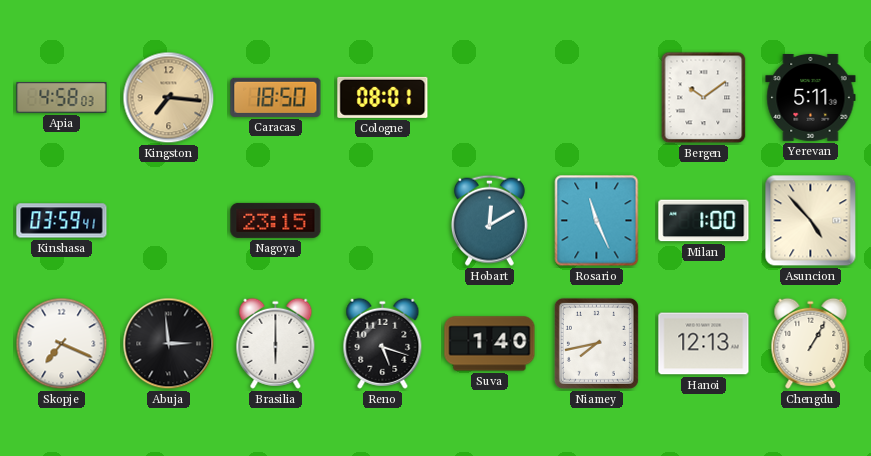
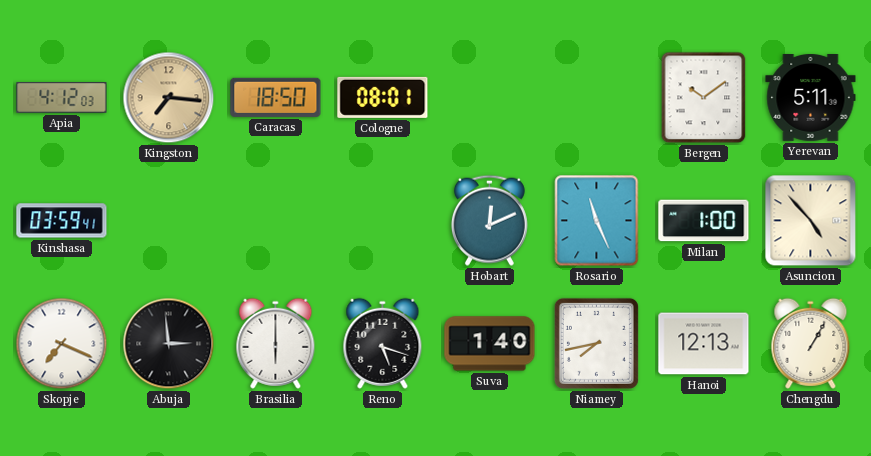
Apia: 4:58 -> 4:12 (62, 98)
Nagoya: 23:15 -> none (276, 220)
Hobart: 12:10 -> 12:11 (489, 220)
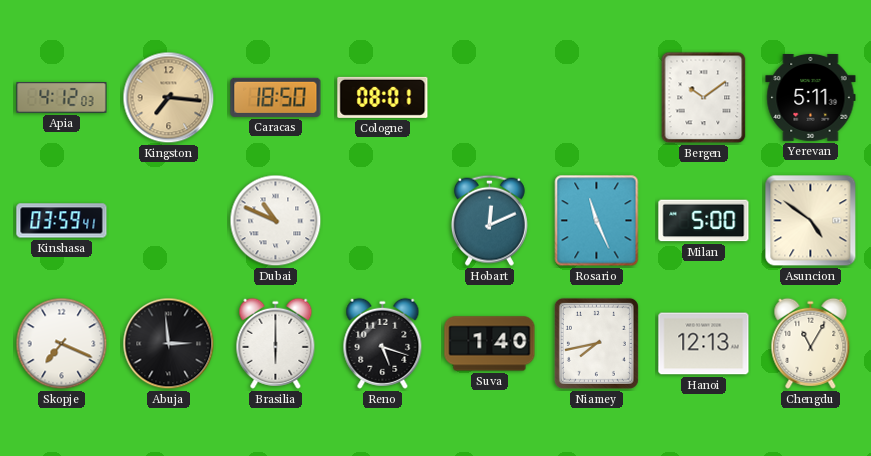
Dubai: none -> 10:49 (276, 221)
Milan: 1:00 -> 5:00 (704, 221)
Asuncion: 4:53 -> 4:51 (811, 221)
Chengdu: 1:05 -> 11:05 (811, 343)
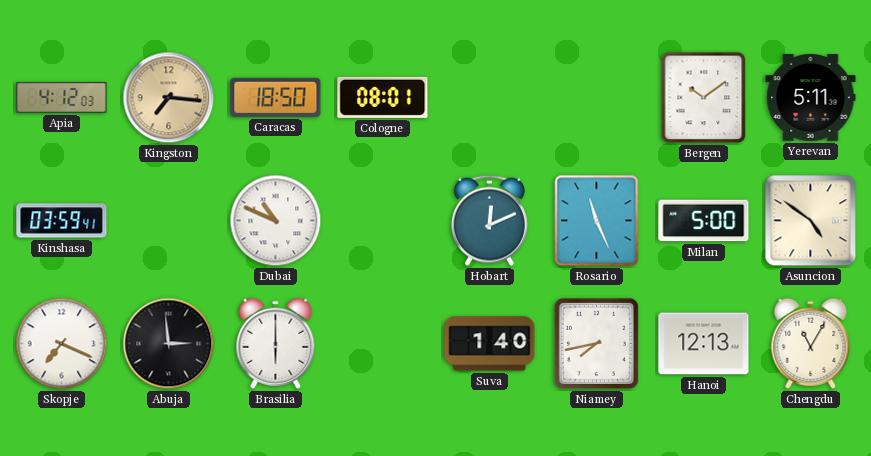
Reno: 5:18 -> none (383, 343)
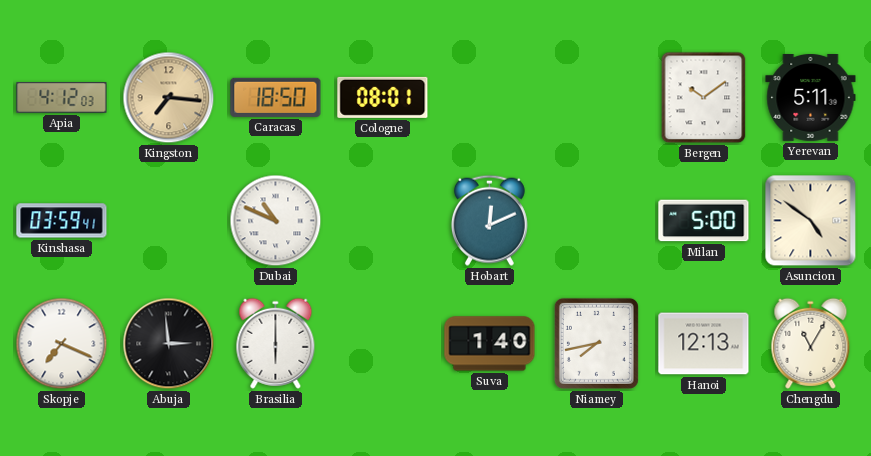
Rosario: 11:26 -> none (597, 221)
